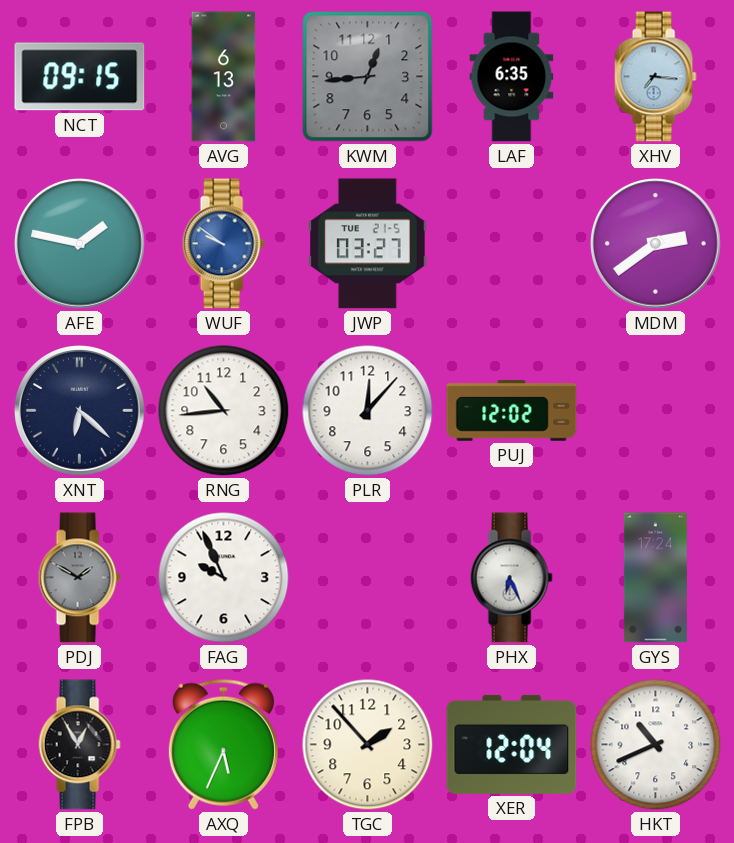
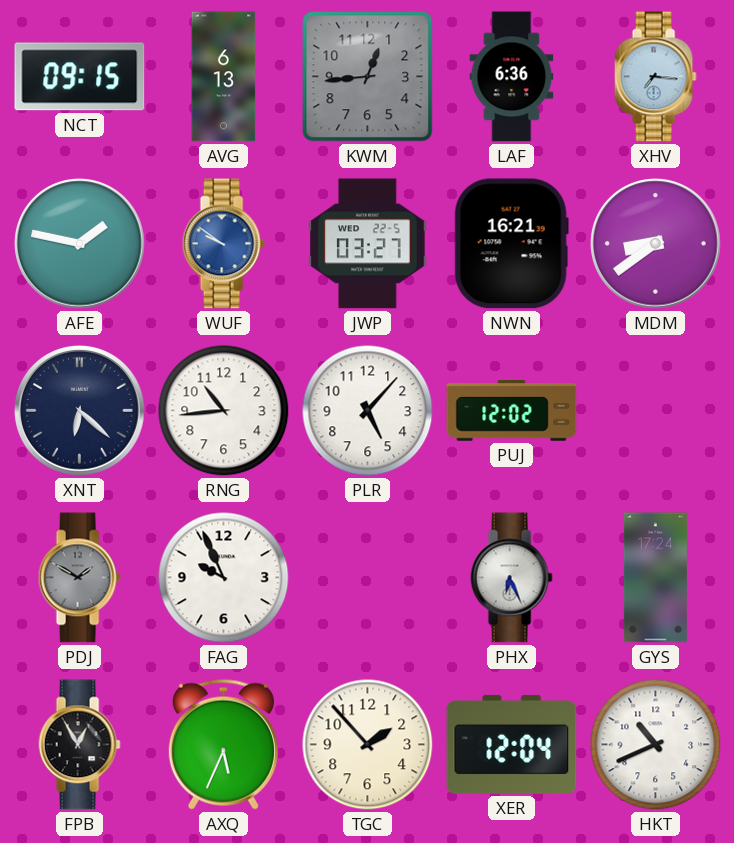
LAF: 6:35 -> 6:36 (512, 77)
JWP date: TUE 21-5 -> WED 22-5 (368, 244)
NWN: none -> 16:21 (511, 244)
MDM: 2:39 -> 8:39 (656, 244)
PLR: 12:07 -> 5:07 (368, 411)
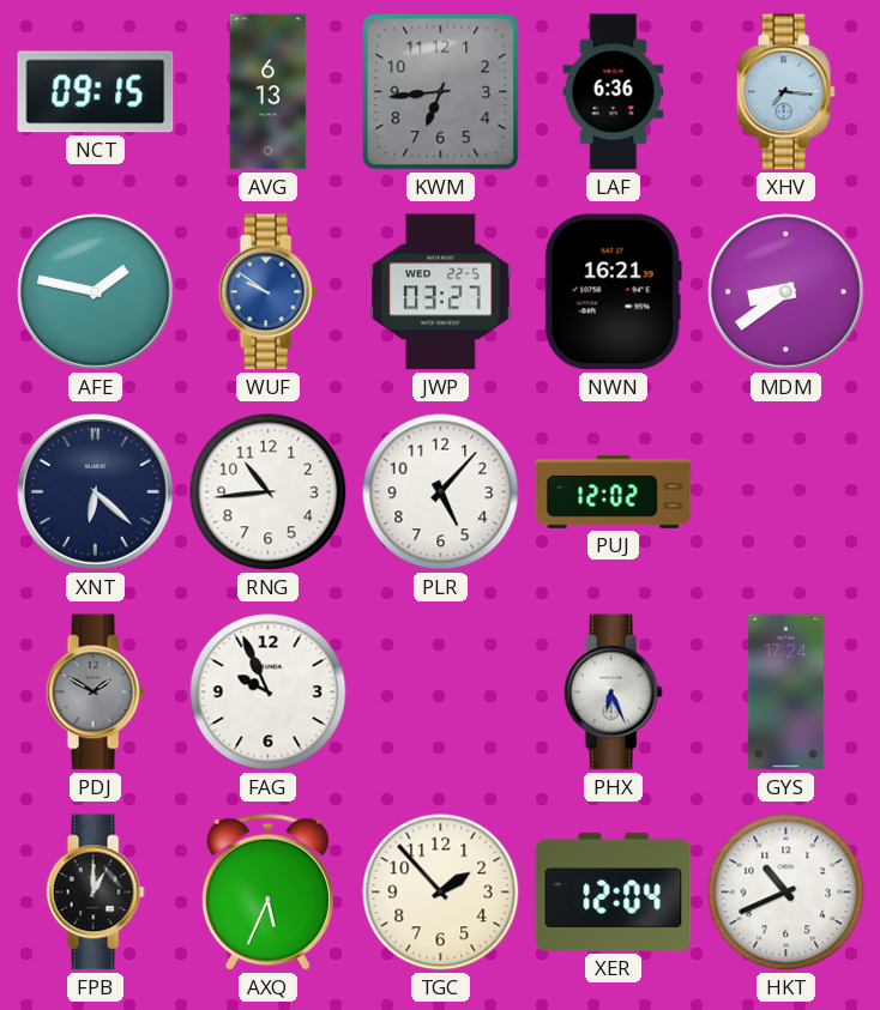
KWM: 12:44 -> 6:44 (441, 92)
FPB: 12:55 -> 1:00 (95, 893)
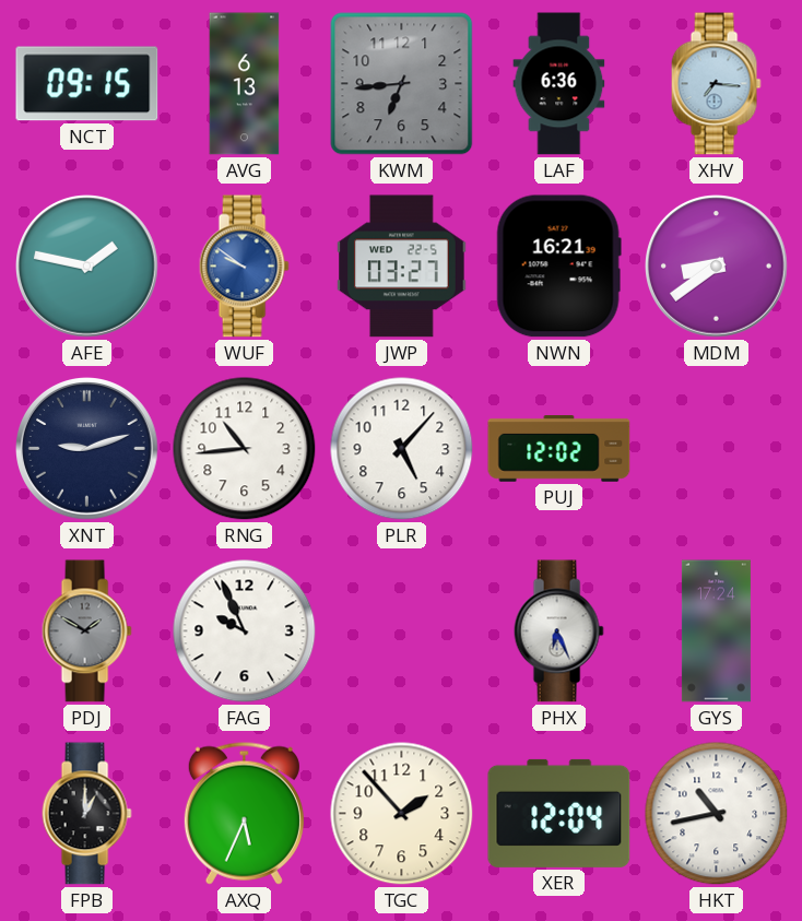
XNT: 6:22 -> 9:12 (87, 449)
HKT: 10:41 -> 10:43 (717, 814)
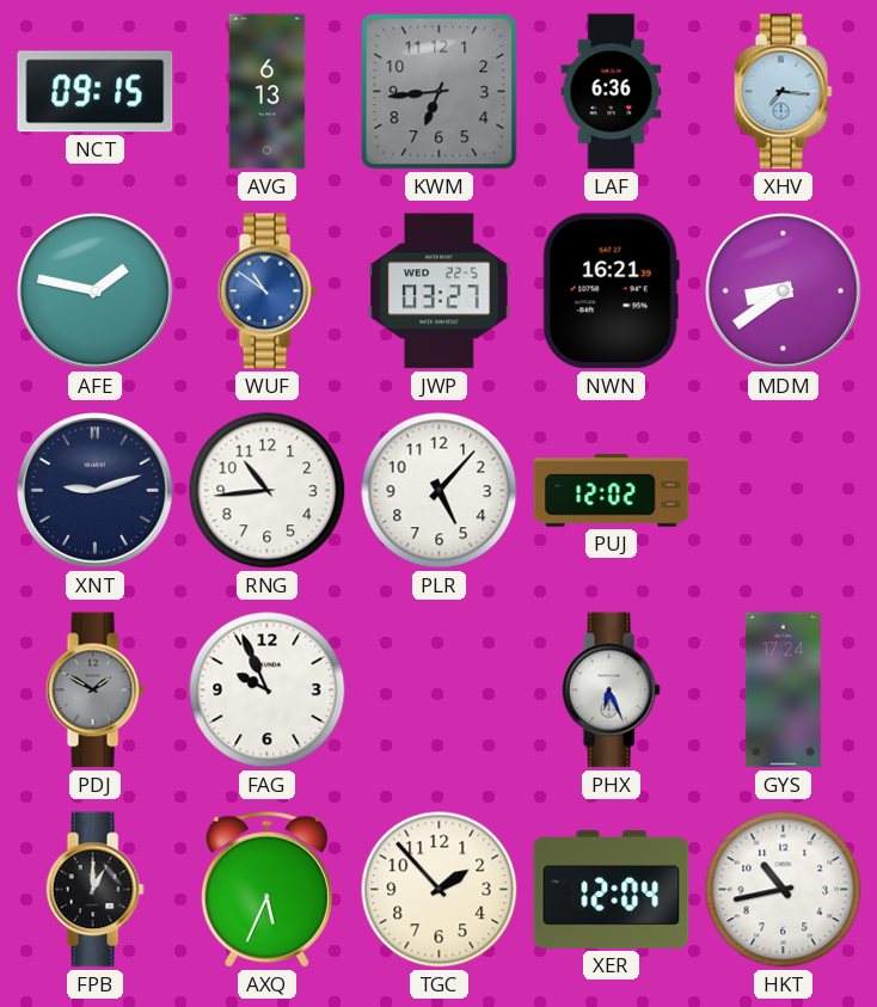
WUF: 9:51 -> 10:51 (266, 291)
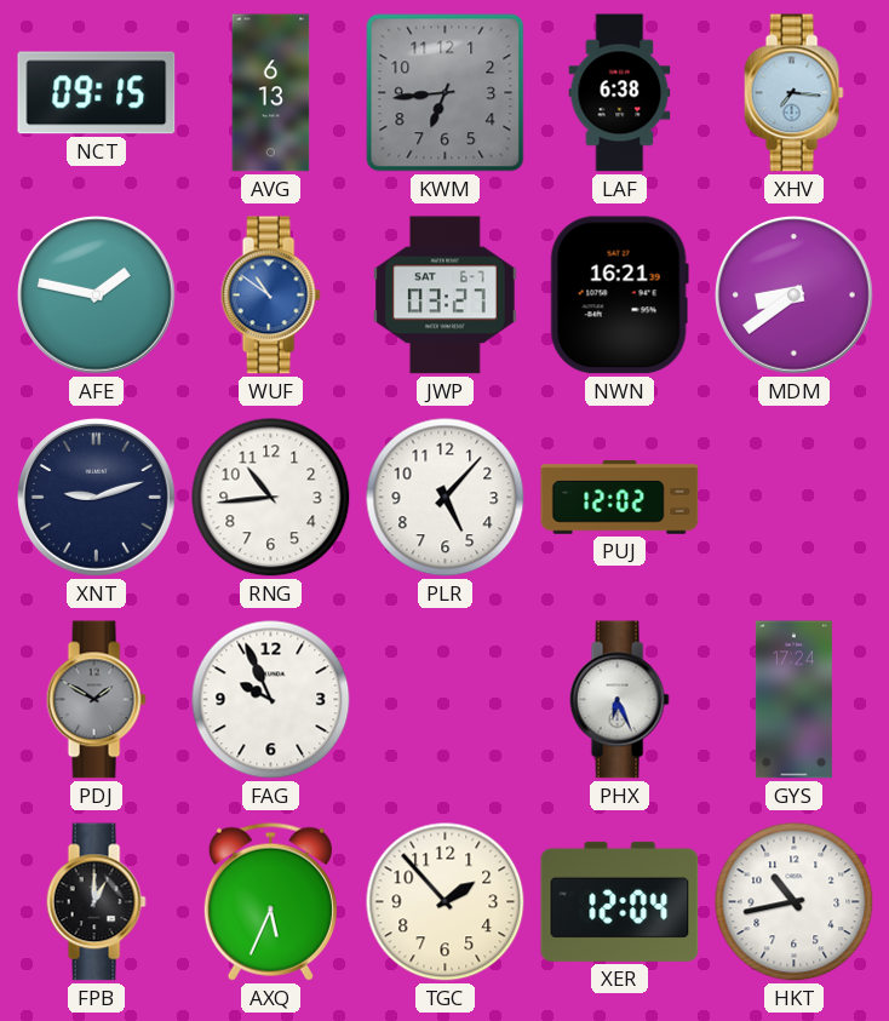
LAF: 6:36 -> 6:38 (620, 93)
JWP date: WED 22-5 -> SAT 6-7 (446, 296)
